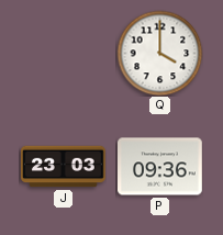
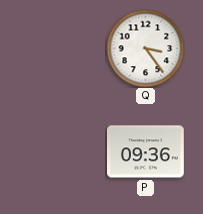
Q: 4:00 -> 3:24 (145, 48)
J: 23:03 -> none (64, 167)
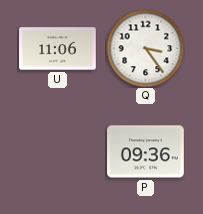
U: none -> 11:06 (58, 49)
